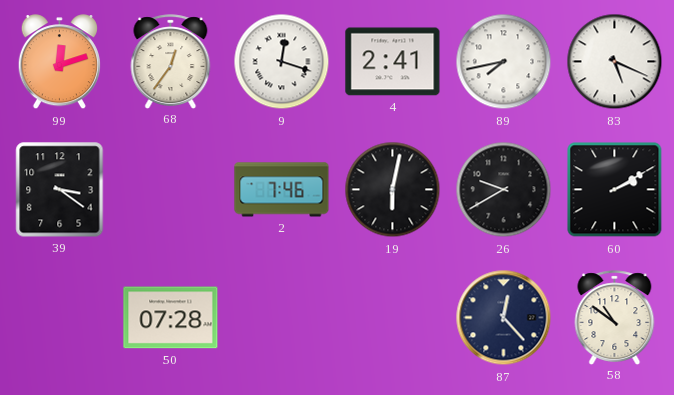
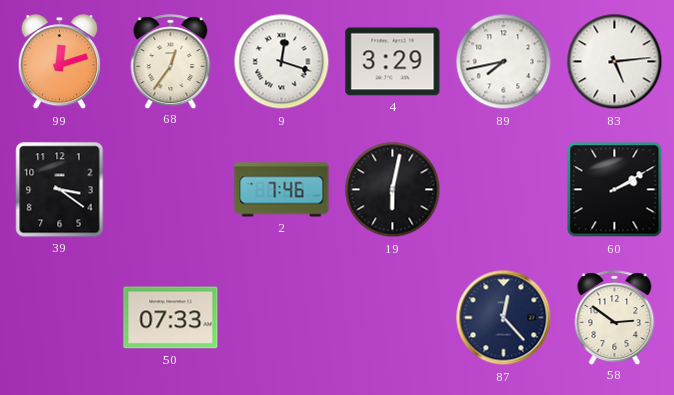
4: 2:41 -> 3:29 (393, 62)
83: 5:19 -> 5:14 (615, 62)
26: 9:40 -> none (504, 190)
50: 07:28 -> 07:33 (171, 318)
58: 10:51 -> 2:51 (615, 317)
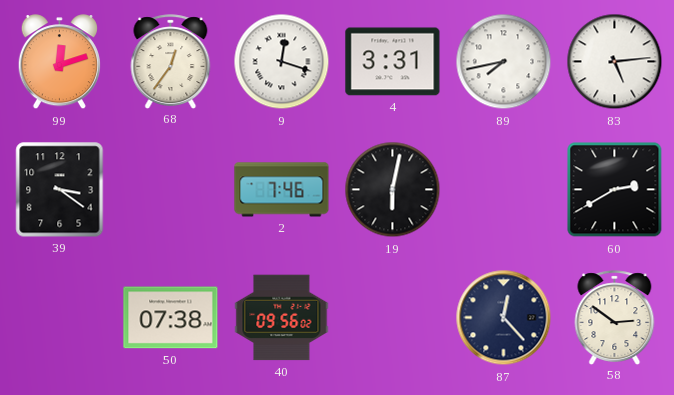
4: 3:29 -> 3:31 (393, 62)
60: 2:10 -> 2:40 (615, 190)
50: 07:33 -> 07:38 (171, 318)
40: none -> 09:56 (282, 318)
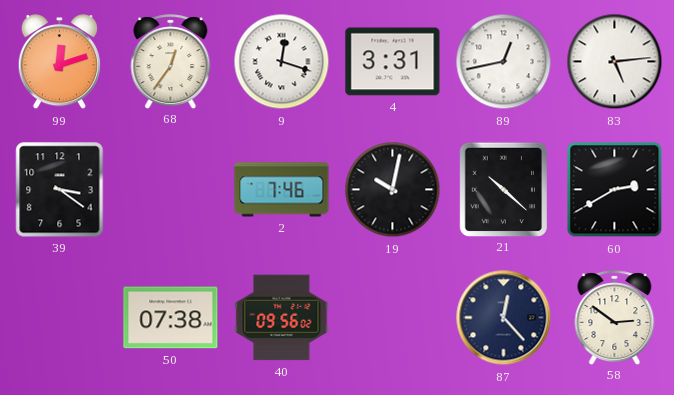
89: 7:43 -> 12:43 (504, 62)
19: 6:02 -> 10:02 (393, 190)
21: none -> 10:22 (503, 189)
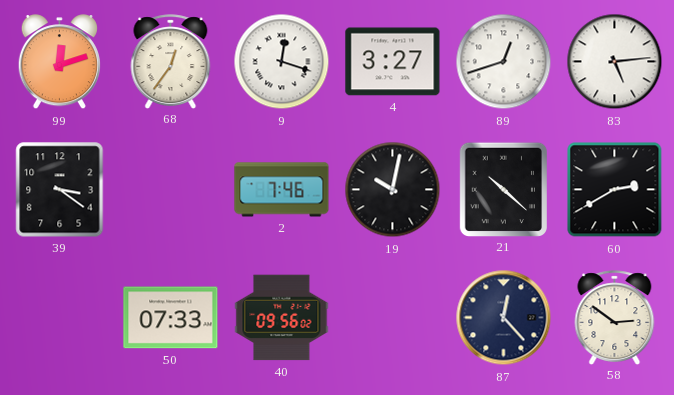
4: 3:31 -> 3:27 (393, 62)
89: 12:43 -> 12:42 (504, 62)
50: 07:38 -> 07:33 (171, 318)
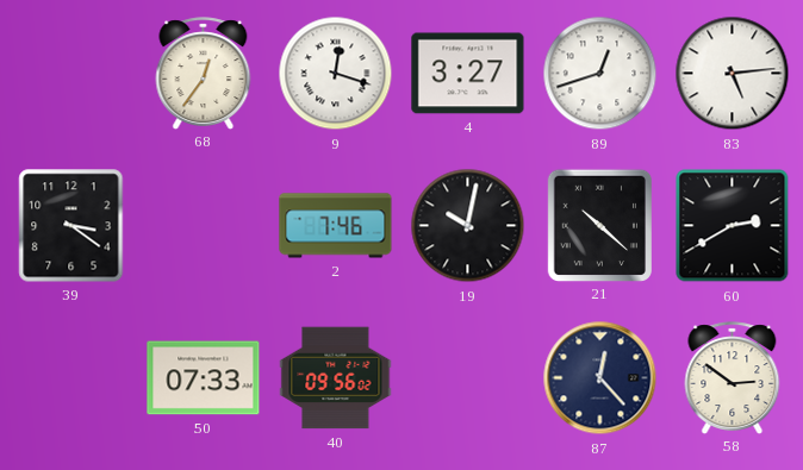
99: 12:12 -> none (59, 62)
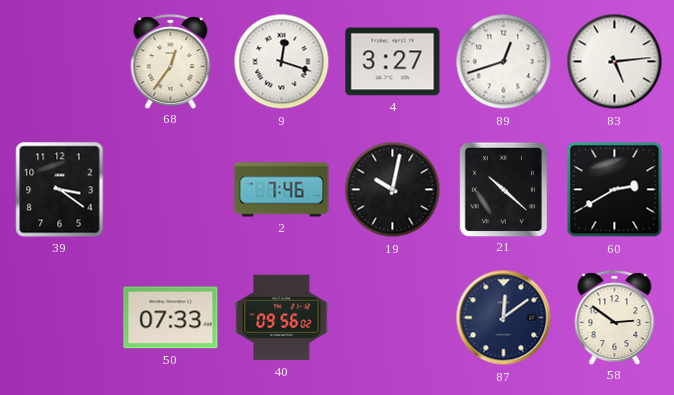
87: 12:23 -> 12:09 (504, 318)
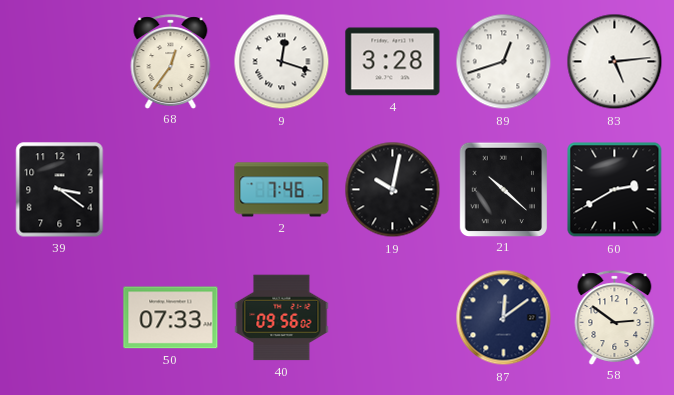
4: 3:27 -> 3:28 (393, 62)
